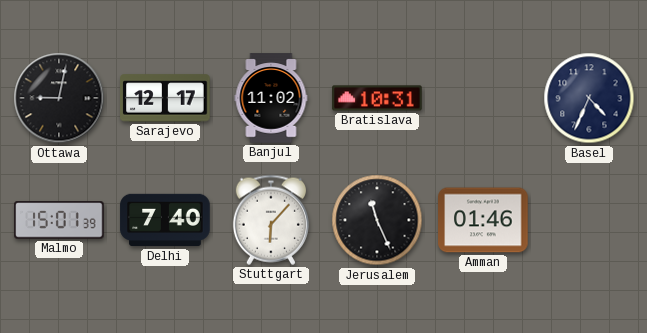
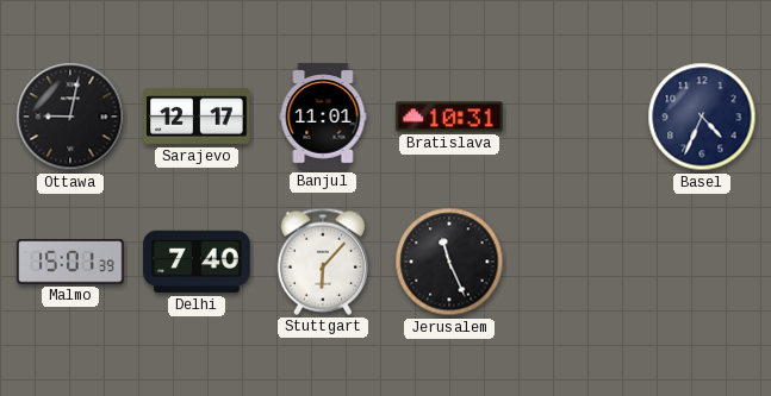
Banjul: 11:02 -> 11:01 (323, 117)
Amman: 01:46 -> none (483, 220)
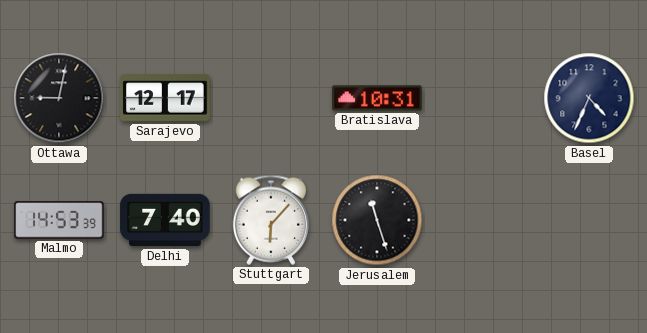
Banjul: 11:01 -> none (323, 117)
Malmo: 15:01 -> 14:53 (59, 220)
Jerusalem: 11:26 -> 11:27 (377, 220)
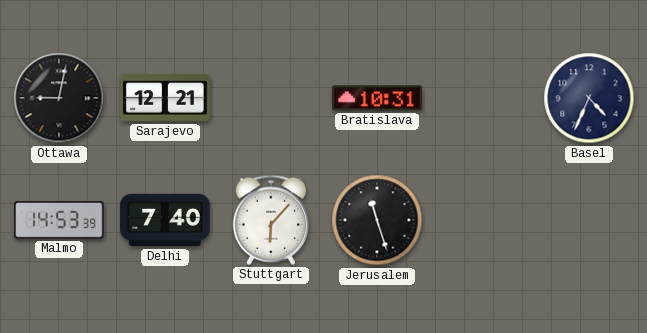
Sarajevo: 12:17 -> 12:21 (165, 98)
